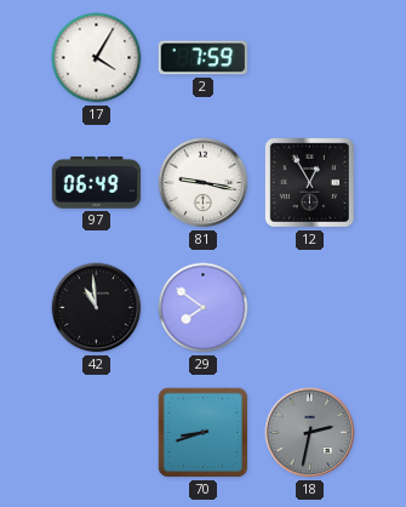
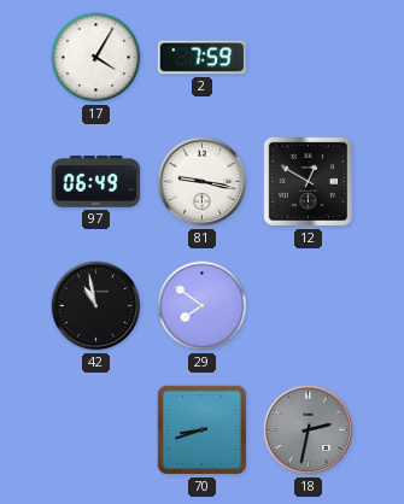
12: 12:55 -> 12:50 (308, 181)
42: 10:59 -> 10:58 (96, 306)
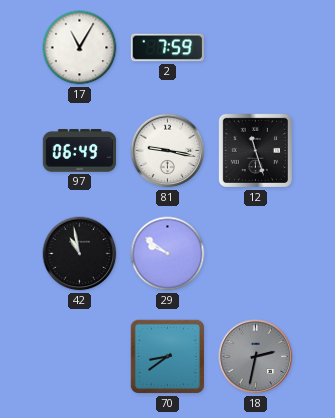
17: 4:05 -> 11:05 (80, 48)
12: 12:50 -> 11:27 (255, 150)
29: 7:51 -> 9:51 (168, 254)
70: 8:42 -> 8:39 (167, 356)
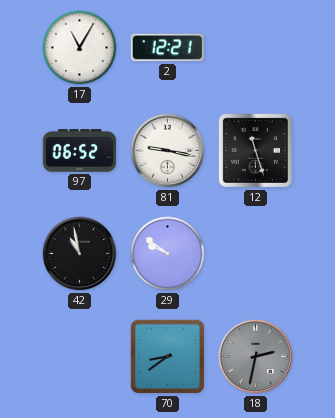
2: 7:59 -> 12:21 (167, 48)
97: 06:49 -> 06:52 (80, 151)
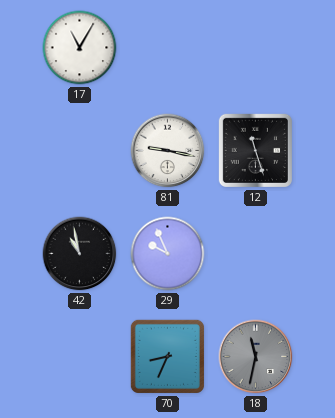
2: 12:21 -> none (167, 48)
97: 06:52 -> none (80, 151)
29: 9:51 -> 9:56 (168, 254)
70: 8:39 -> 8:34 (167, 356)
18: 2:32 -> 11:32 (256, 357)
